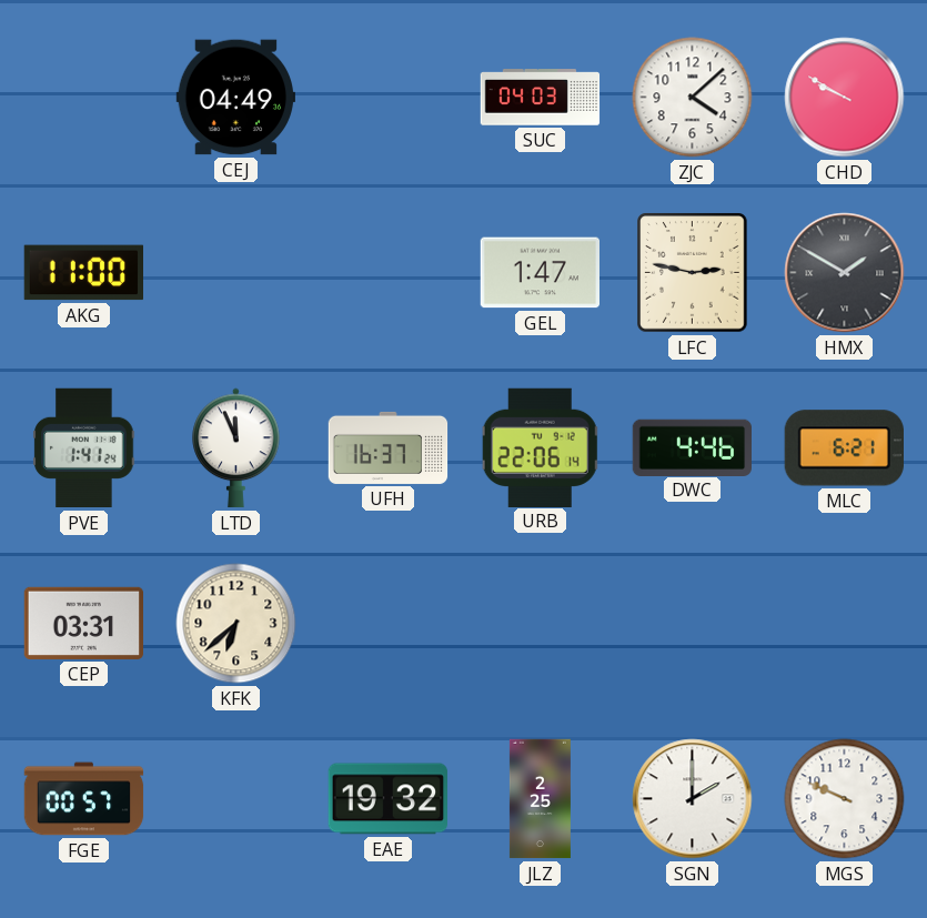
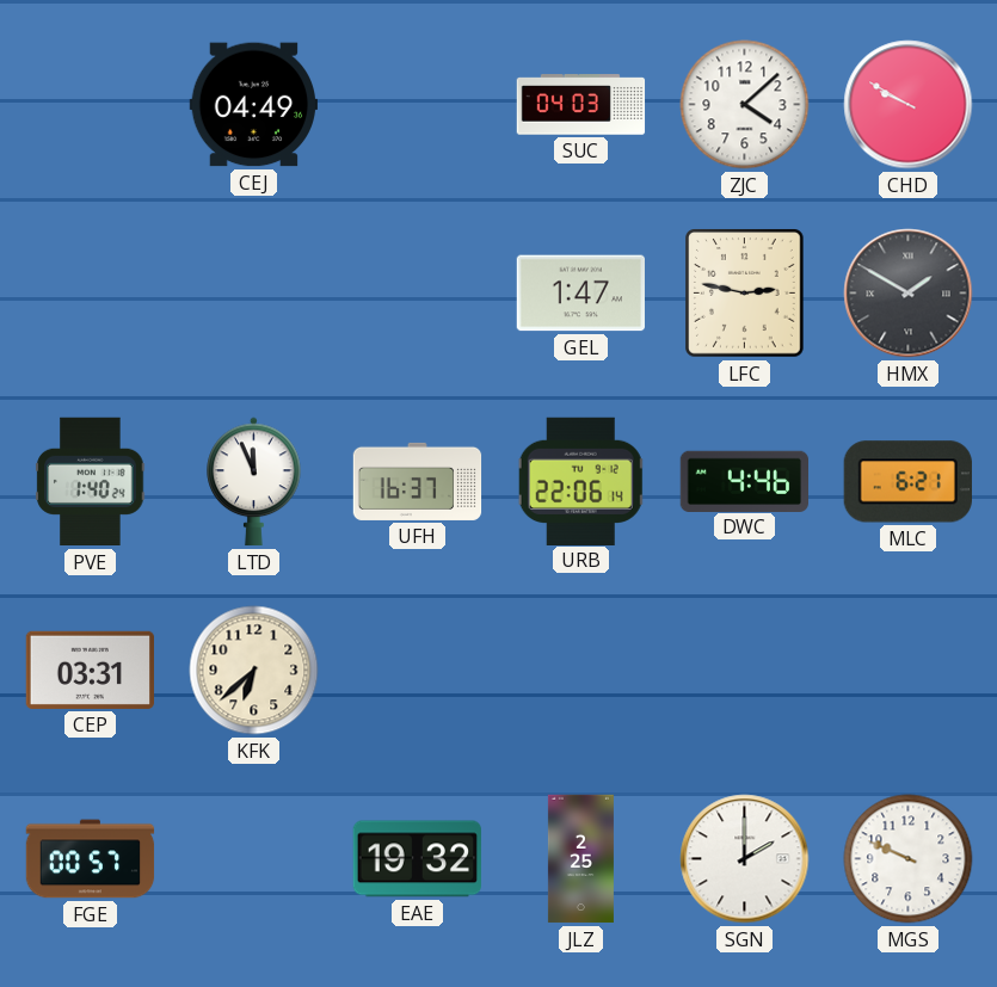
AKG: 11:00 -> none (83, 273)
PVE: 1:41 -> 1:40 (91, 482)
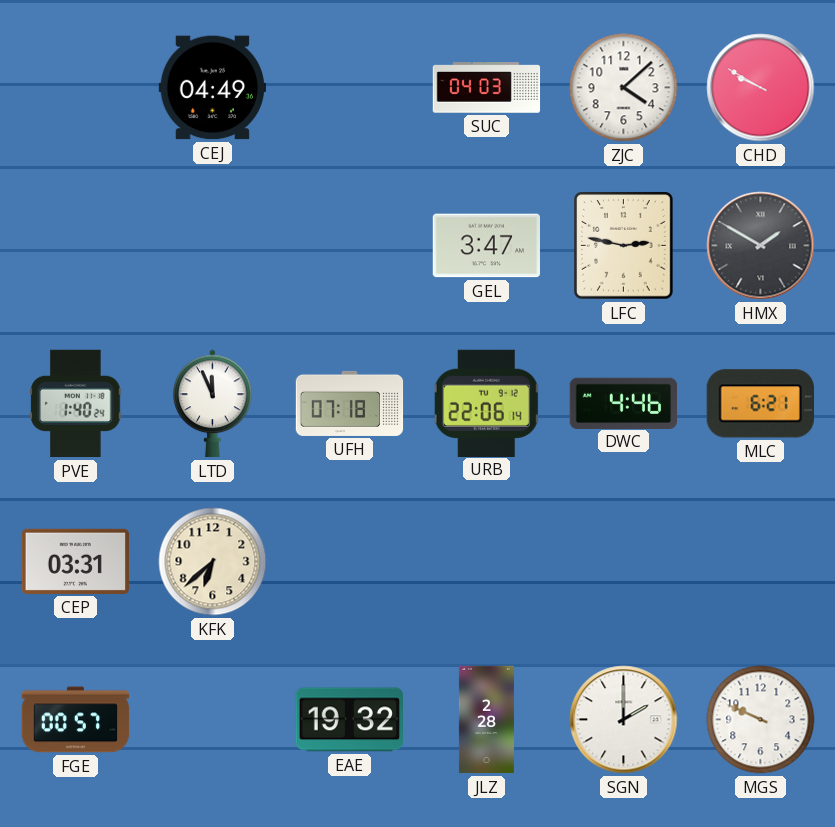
GEL: 1:47 -> 3:47 (486, 246)
UFH: 16:37 -> 07:18 (350, 403)
JLZ: 2:25 -> 2:28 (486, 720)
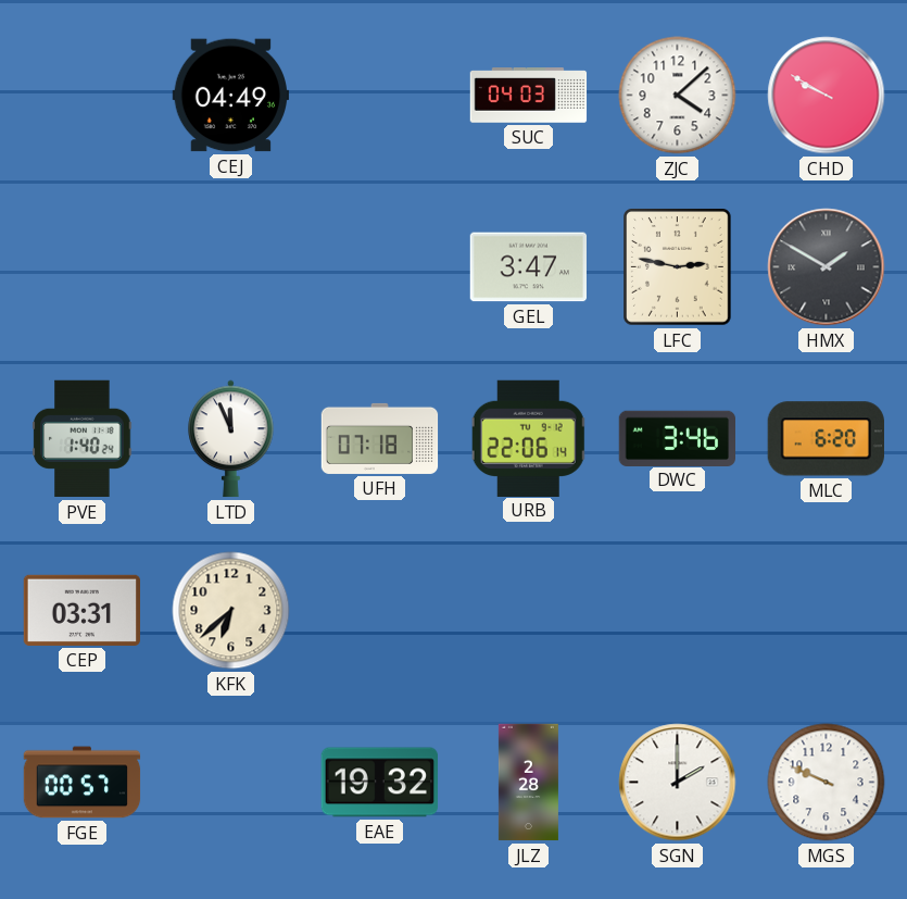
DWC: 4:46 -> 3:46 (677, 438)
MLC: 6:21 -> 6:20 (826, 439)
